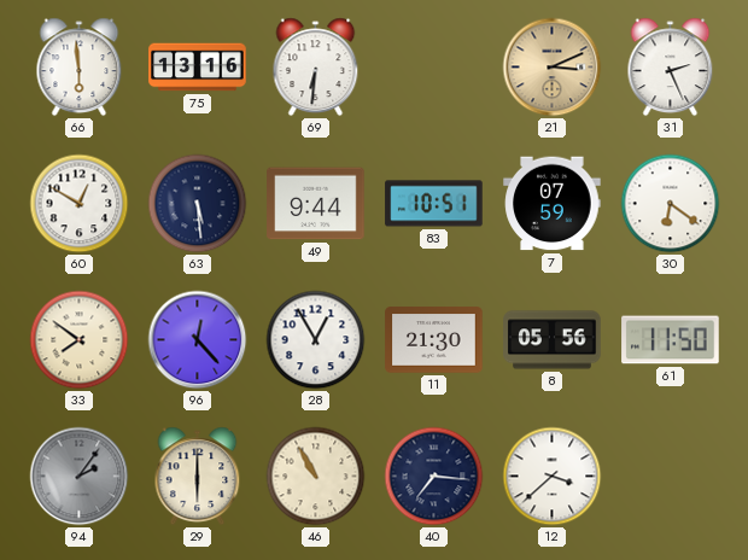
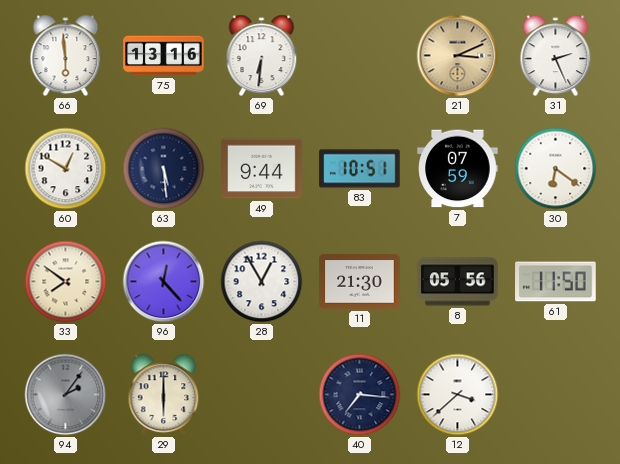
46: 10:55 -> none (316, 477)
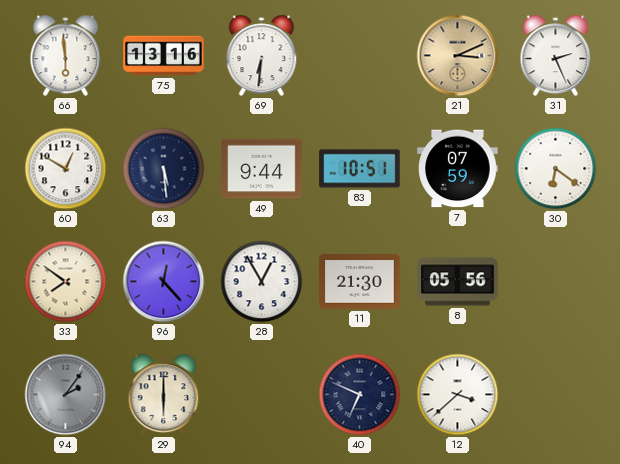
61: 11:50 -> none (556, 282)
40: 7:16 -> 6:49 (360, 395)
